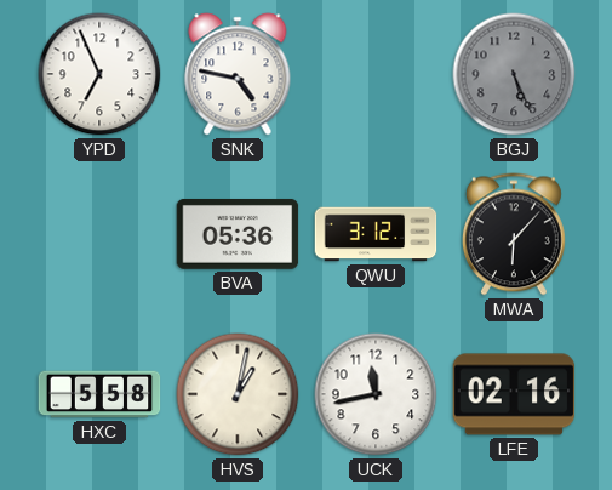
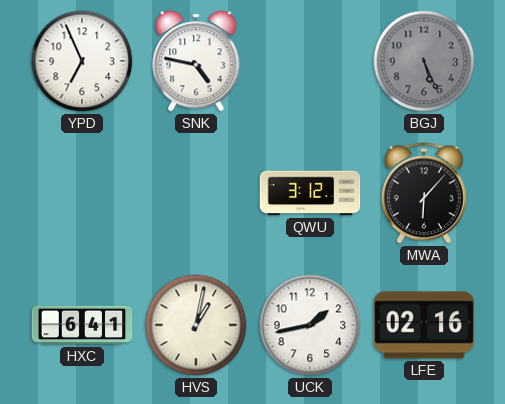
BVA: 05:36 -> none (238, 234)
HXC: 5:58 -> 6:41 (82, 325)
UCK: 11:43 -> 1:43 (310, 325)
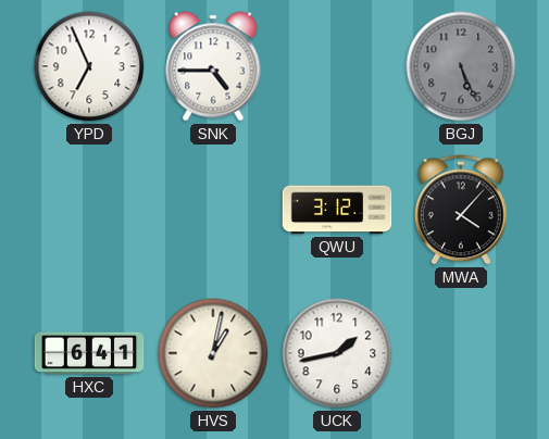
SNK: 4:47 -> 4:45 (213, 66)
MWA: 6:07 -> 4:07 (461, 210)
LFE: 02:16 -> none (424, 325)
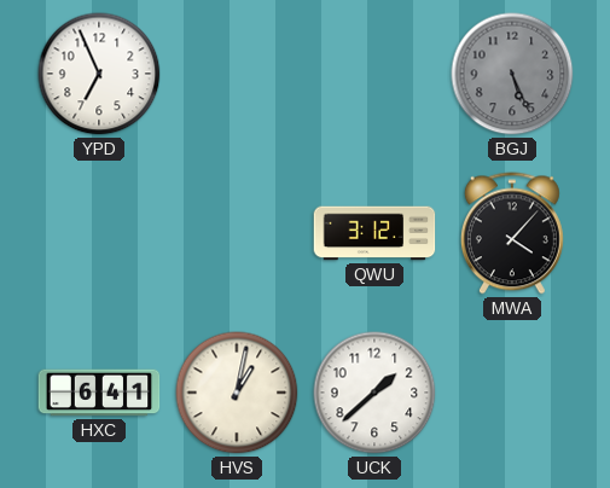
SNK: 4:45 -> none (213, 66)
UCK: 1:43 -> 1:38 (374, 393)
